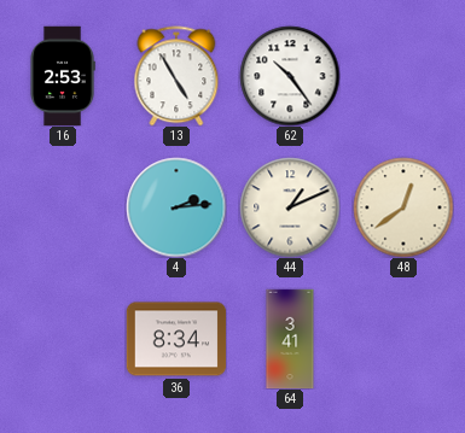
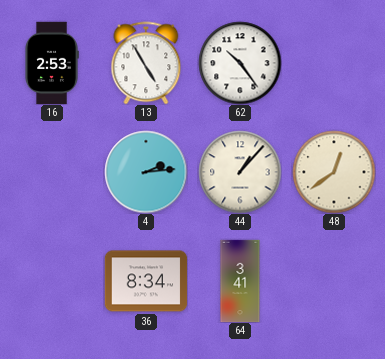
44: 1:11 -> 1:07 (240, 172)
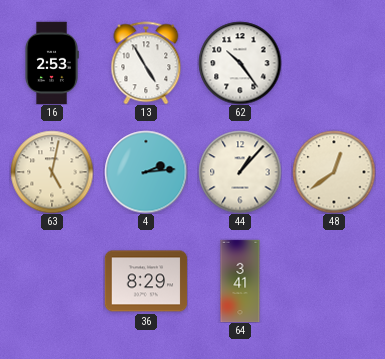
63: none -> 5:02 (52, 172)
36: 8:34 -> 8:29 (146, 281)
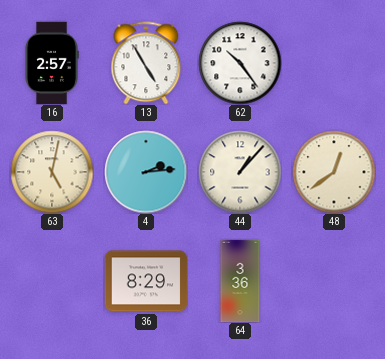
16: 2:53 -> 2:57 (52, 63)
64: 3:41 -> 3:36 (240, 281)
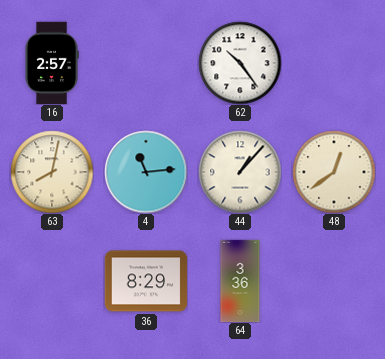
13: 4:55 -> none (146, 63)
63: 5:02 -> 8:02 (52, 172)
4: 2:14 -> 11:14 (146, 172)
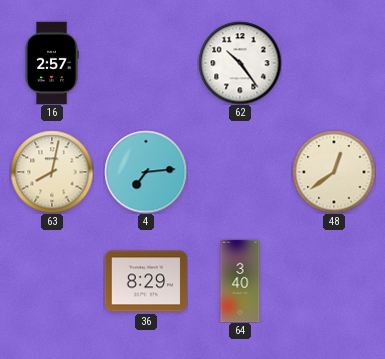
4: 11:14 -> 7:14 (146, 172)
44: 1:07 -> none (240, 172)
64: 3:36 -> 3:40 (240, 281)
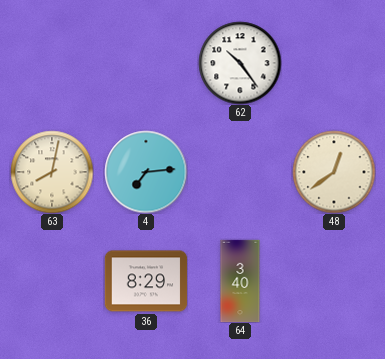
16: 2:57 -> none (52, 63)
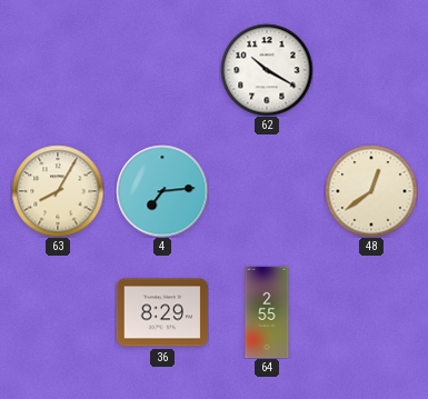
62: 10:24 -> 10:20 (267, 70)
63: 8:02 -> 8:05 (58, 191)
64: 3:40 -> 2:55 (267, 312)
